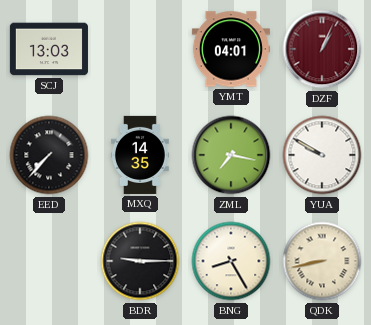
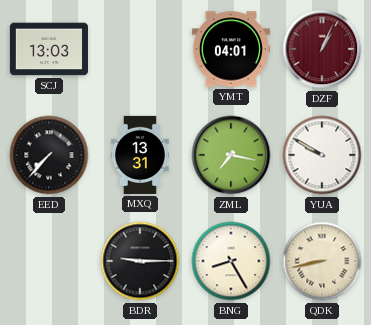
MXQ: 14:35 -> 13:31 (140, 155)
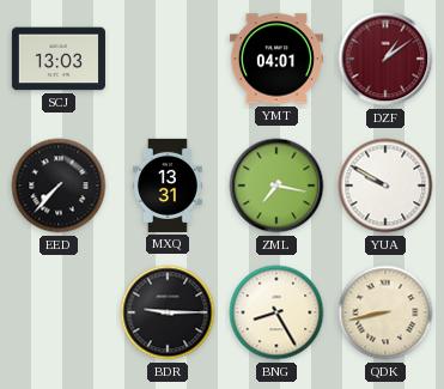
DZF: 1:04 -> 1:09 (385, 59)
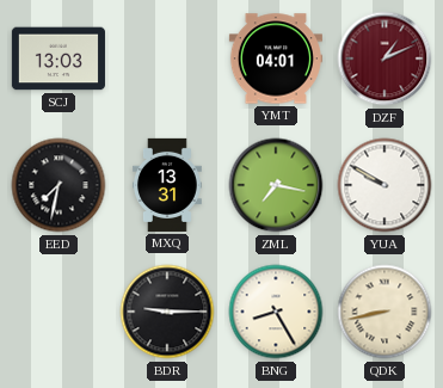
DZF: 1:09 -> 1:11 (384, 58)
EED: 7:37 -> 7:32 (59, 185)
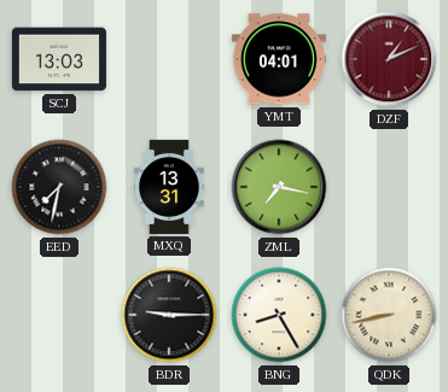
YUA: 9:50 -> none (384, 185)
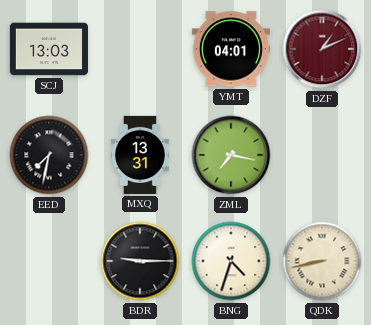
BNG: 8:25 -> 4:33 (231, 261)
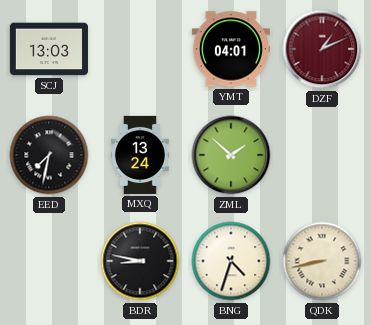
MXQ: 13:31 -> 13:24 (140, 155)
ZML: 7:17 -> 1:52 (231, 155)
BDR: 9:15 -> 8:47 (140, 261)
